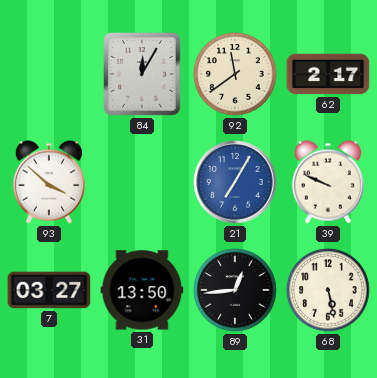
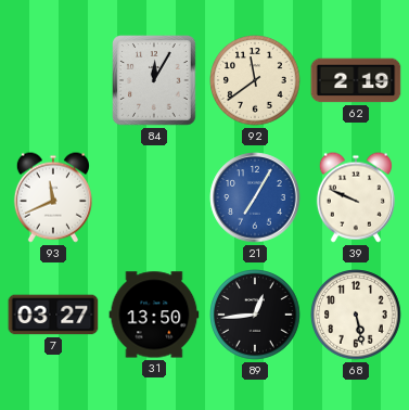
62: 2:17 -> 2:19 (356, 80)
93: 3:52 -> 11:41 (53, 197)
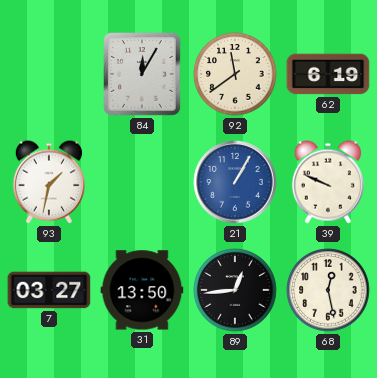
62: 2:19 -> 6:19 (328, 74)
93: 11:41 -> 1:32 (49, 182)
21: 7:05 -> 1:05 (235, 182)
68: 5:28 -> 12:28 (328, 290)
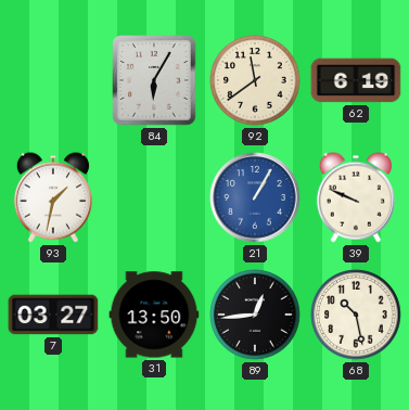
84: 12:05 -> 6:05 (154, 80)
68: 12:28 -> 10:28 (356, 315)
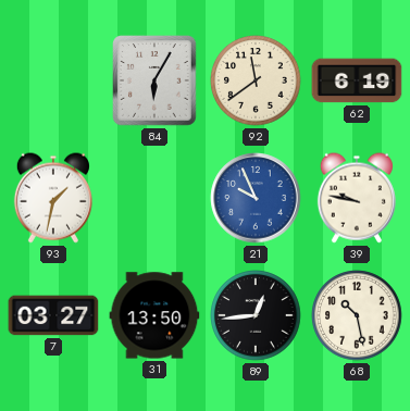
21: 1:05 -> 9:56 (256, 198)
39: 9:49 -> 9:47 (357, 198)
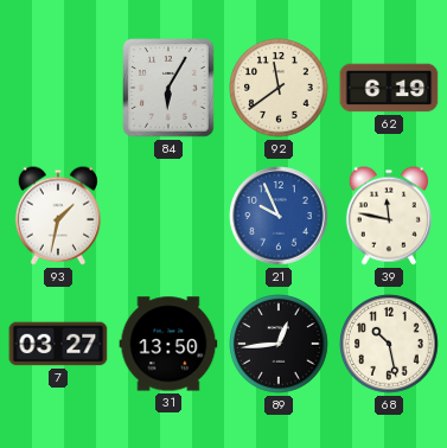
39: 9:47 -> 11:47 (389, 216)
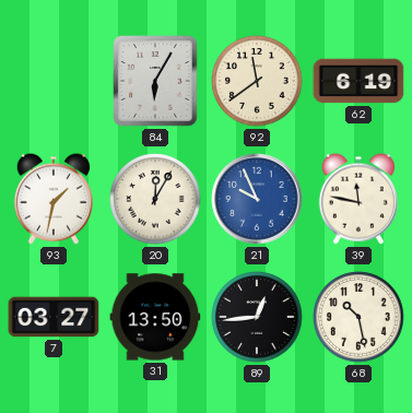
20: none -> 12:05 (155, 199)
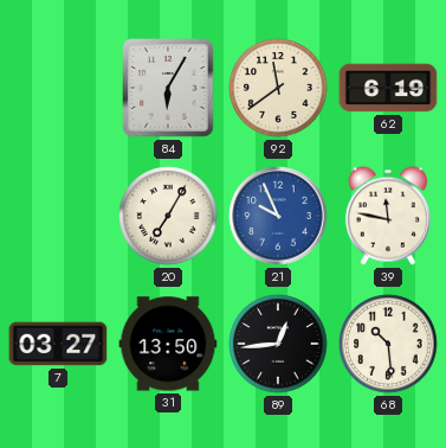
93: 1:32 -> none (54, 199)
20: 12:05 -> 7:05 (168, 216)
68: 10:28 -> 10:29 (388, 344)
